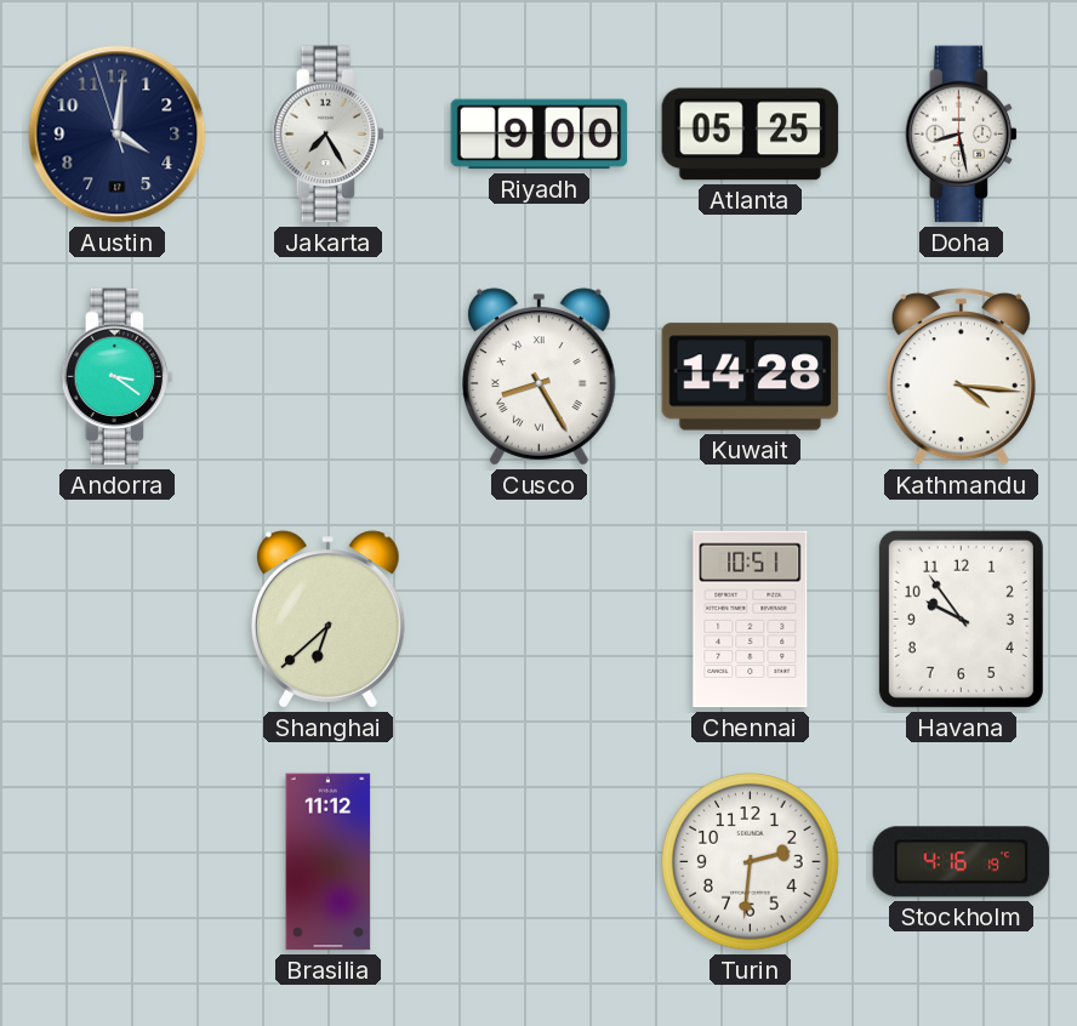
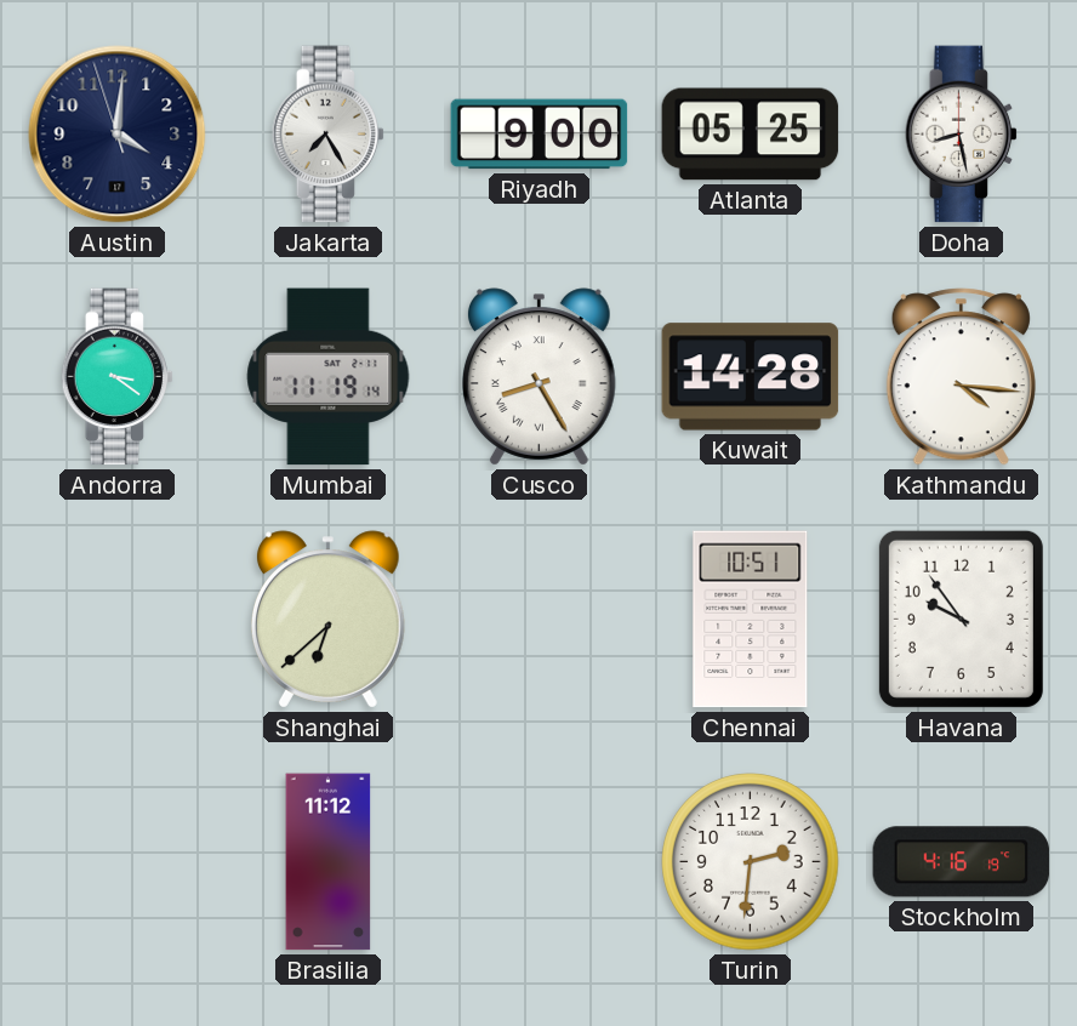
Mumbai: none -> 11:19 (329, 377)
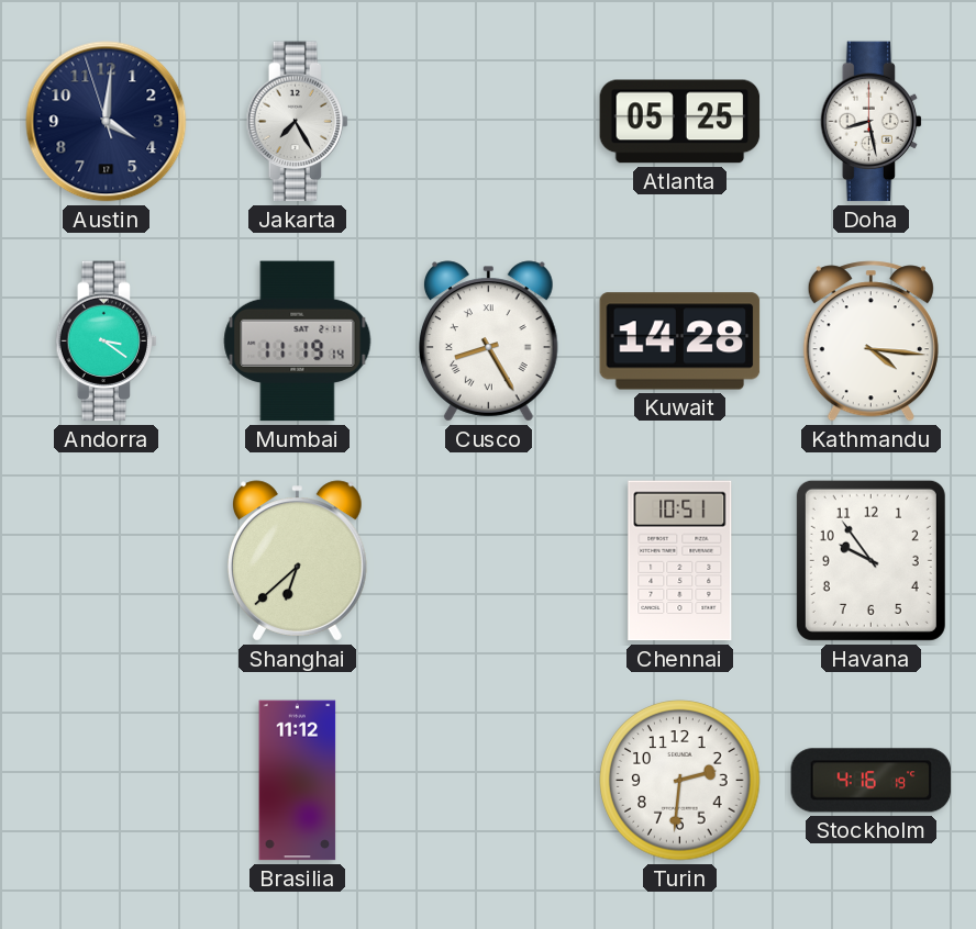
Riyadh: 9:00 -> none (540, 135)
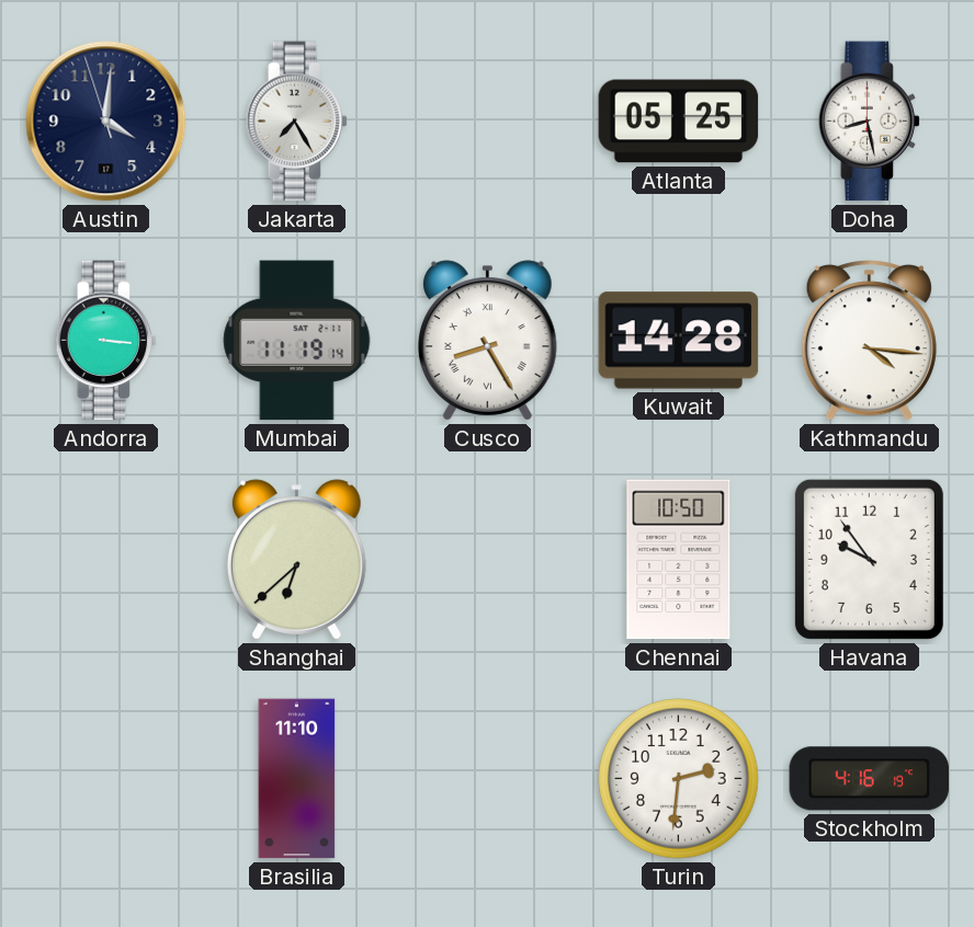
Andorra: 3:21 -> 3:16 (106, 341)
Chennai: 10:51 -> 10:50 (679, 560)
Brasilia: 11:12 -> 11:10 (297, 779)
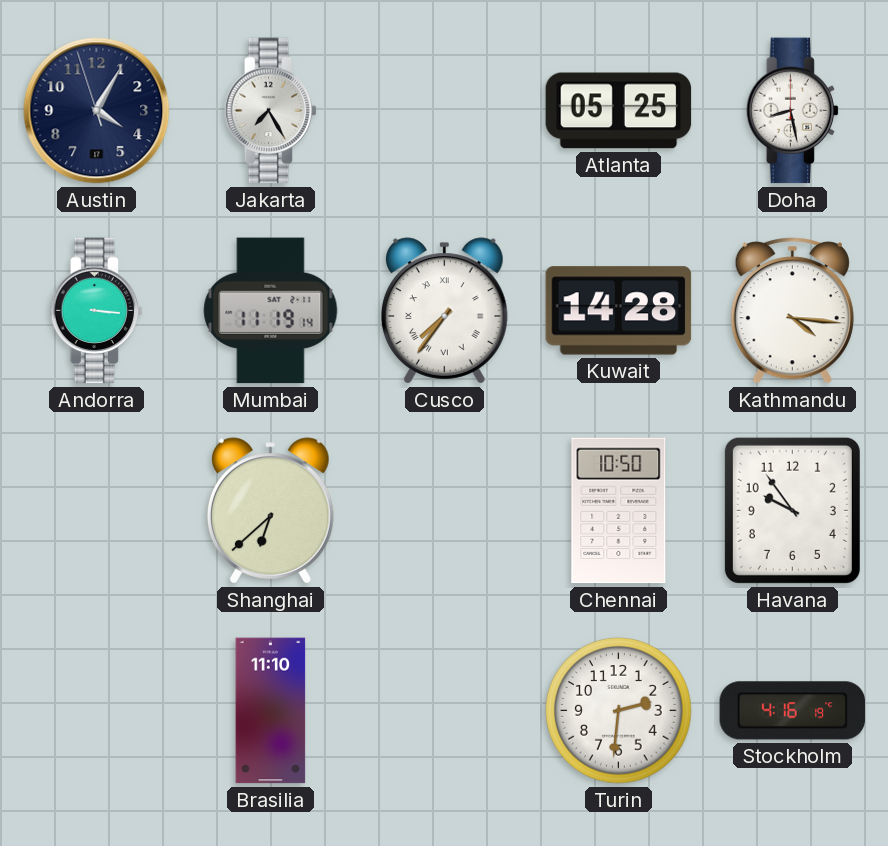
Austin: 4:00 -> 4:04 (97, 111)
Cusco: 8:25 -> 7:36 (444, 311)
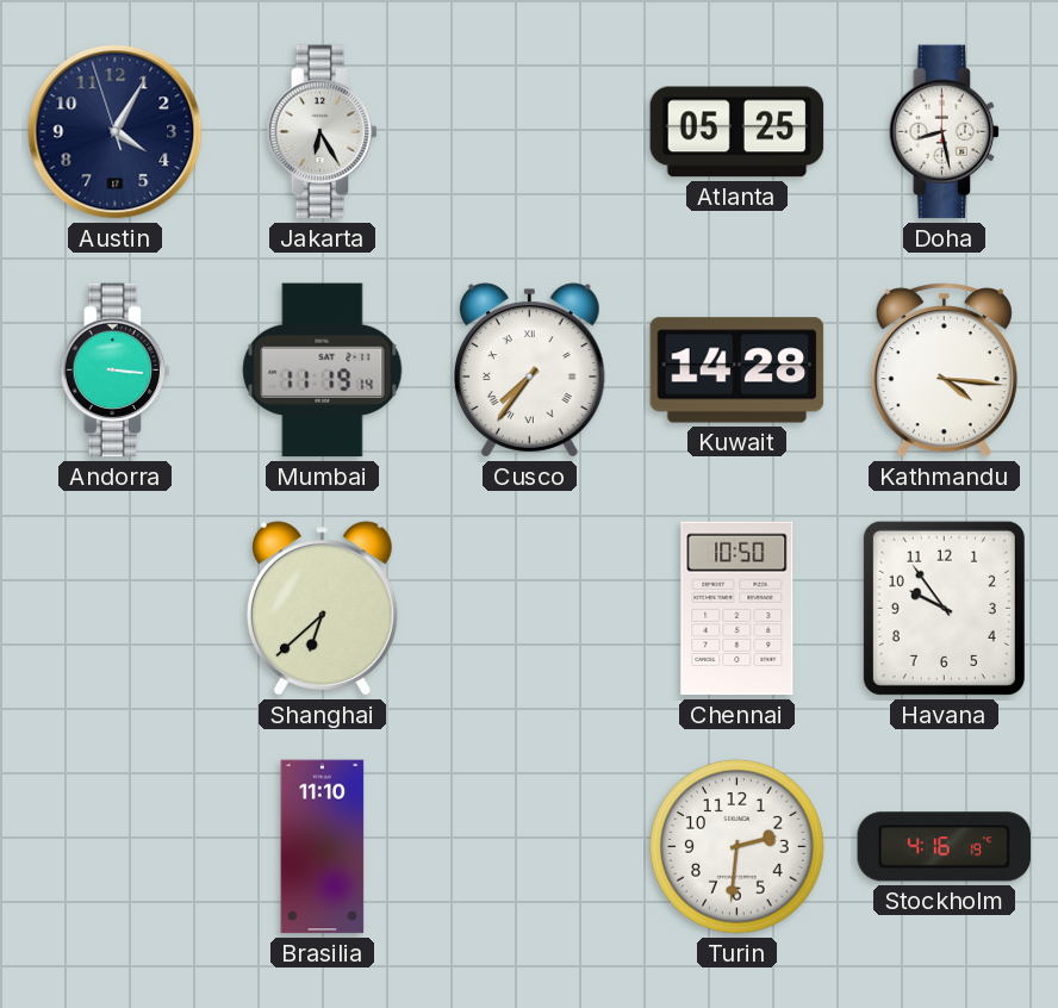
Jakarta: 7:25 -> 6:25 (323, 132)
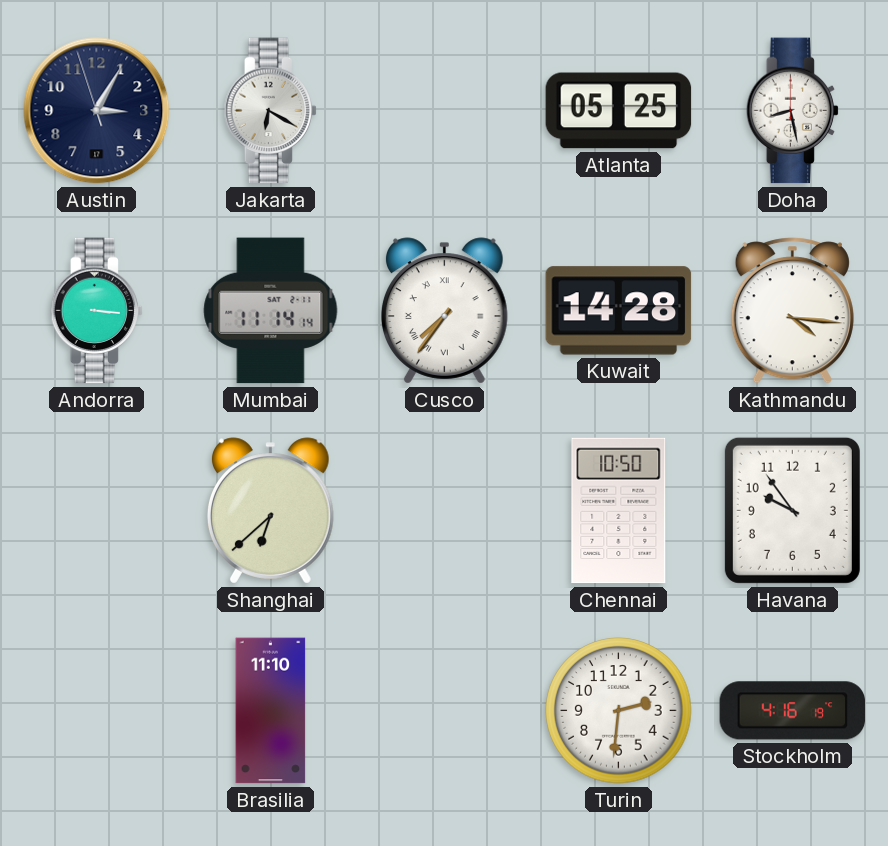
Austin: 4:04 -> 3:04 (97, 111)
Jakarta: 6:25 -> 6:20 (271, 111)
Mumbai: 11:19 -> 11:14 (271, 311)
